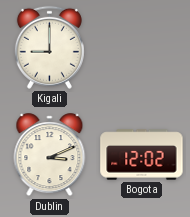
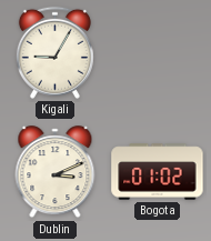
Kigali: 9:00 -> 9:05 (54, 52)
Bogota: 12:02 -> 01:02 (158, 172)
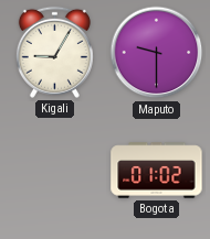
Maputo: none -> 9:30 (157, 53)
Dublin: 3:11 -> none (56, 172)
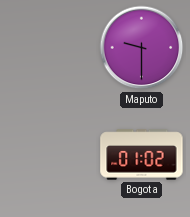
Kigali: 9:05 -> none (54, 52)
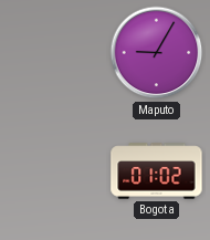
Maputo: 9:30 -> 9:05 (157, 53)
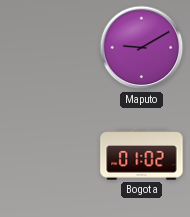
Maputo: 9:05 -> 9:10 (142, 48)
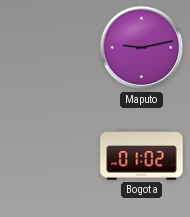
Maputo: 9:10 -> 9:13 (142, 48)
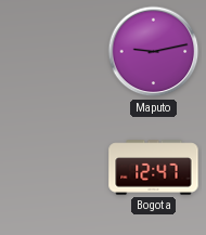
Bogota: 01:02 -> 12:47 (154, 168)
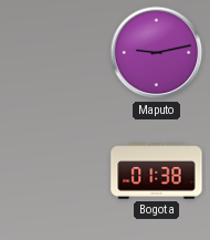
Bogota: 12:47 -> 01:38 (157, 171)
